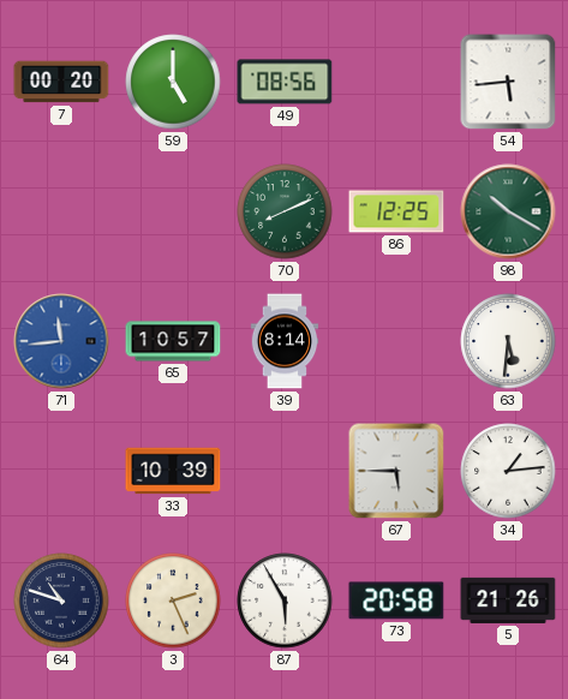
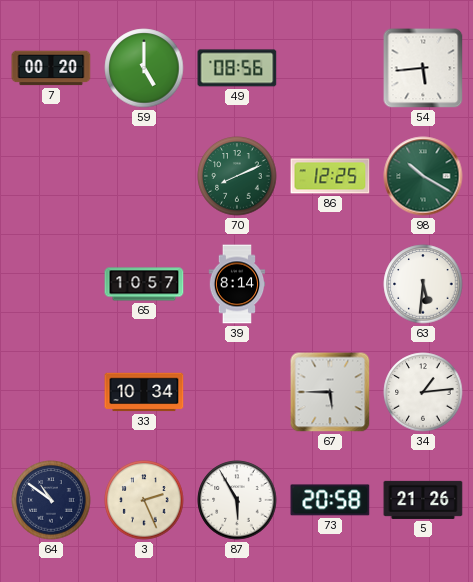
71: 11:44 -> none (61, 341)
33: 10:39 -> 10:34 (144, 392)
64: 10:48 -> 10:51 (51, 500)
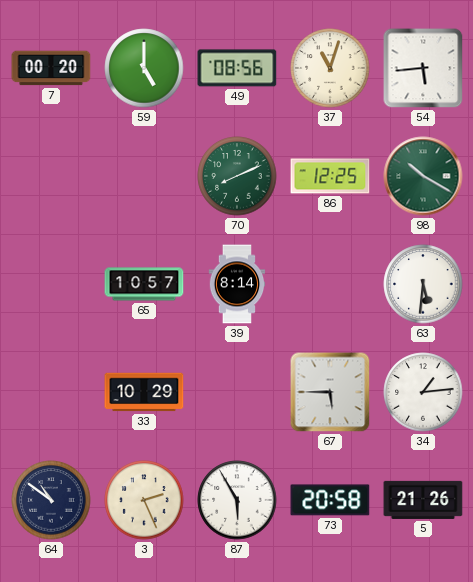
37: none -> 11:03 (330, 68)
33: 10:34 -> 10:29 (144, 392)
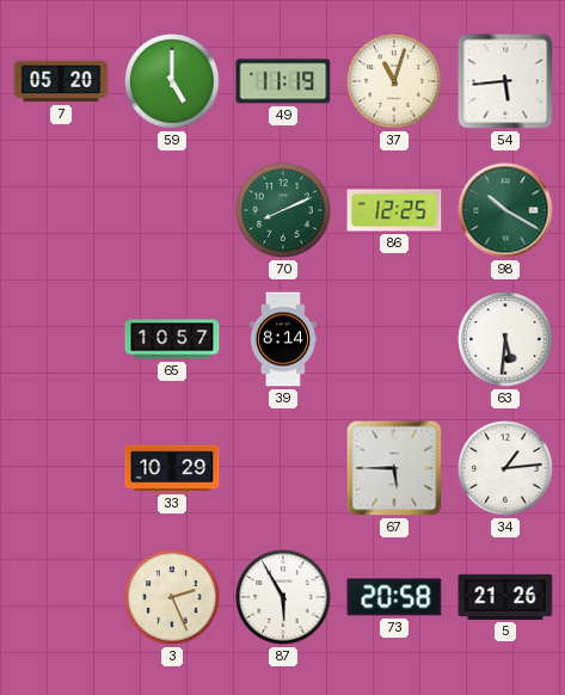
7: 00:20 -> 05:20 (61, 81)
49: 08:56 -> 11:19 (283, 81)
64: 10:51 -> none (51, 500)
